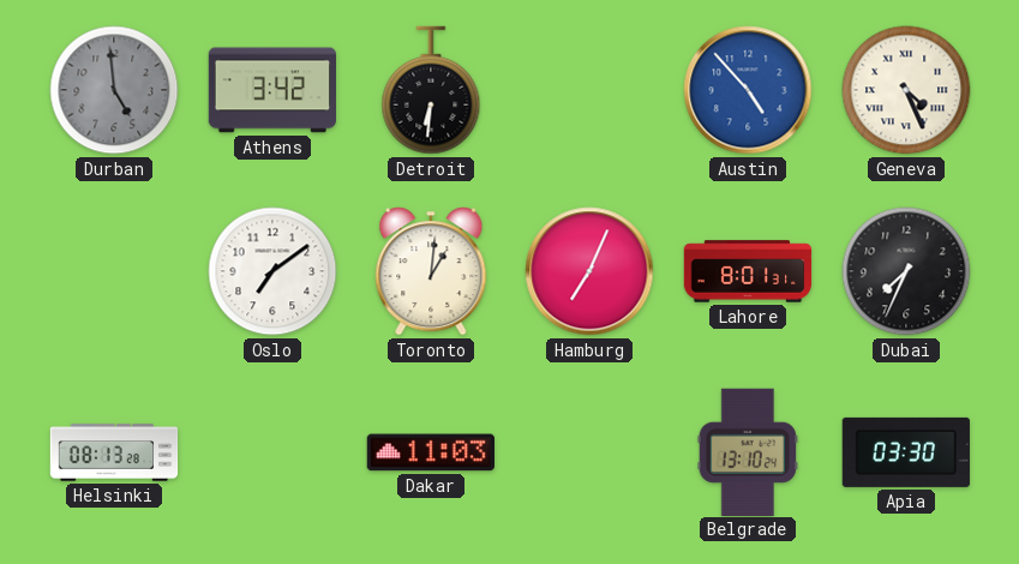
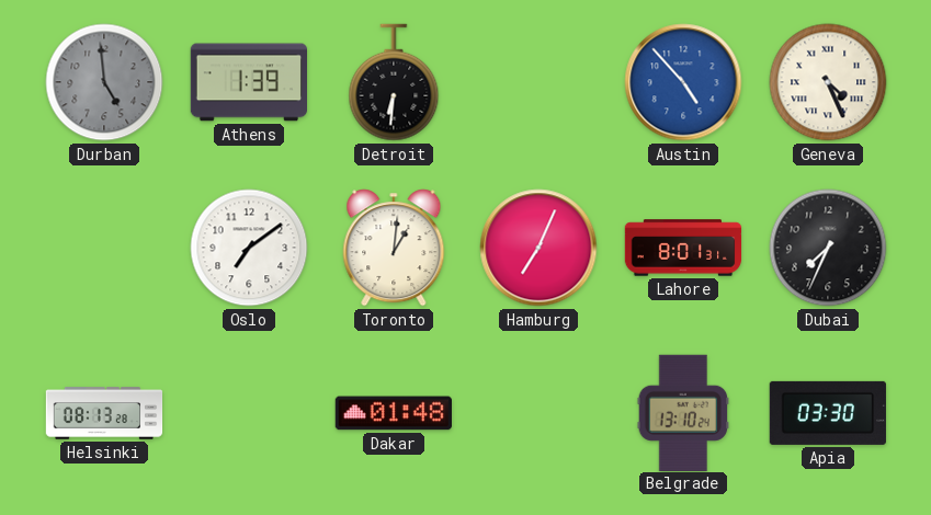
Athens: 3:42 -> 1:39 (248, 82)
Dakar: 11:03 -> 01:48 (394, 413)
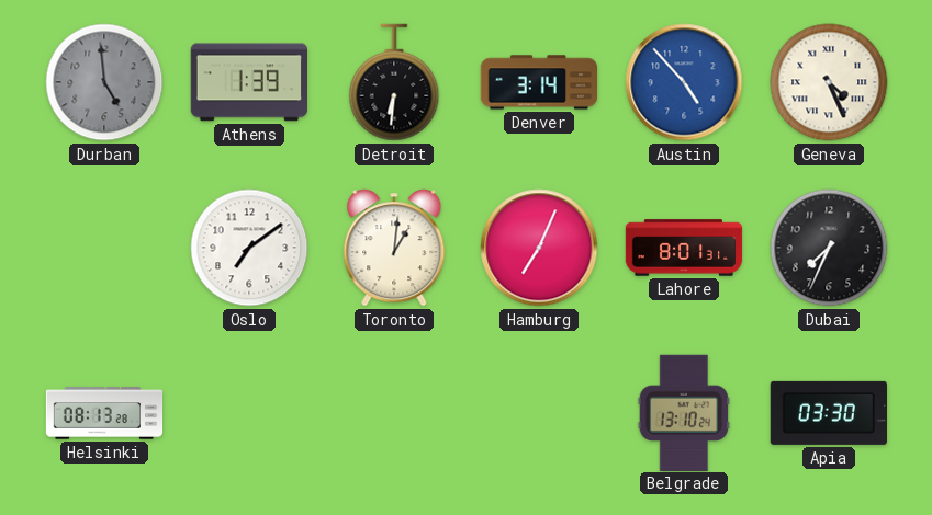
Denver: none -> 3:14 (539, 82)
Dakar: 01:48 -> none (394, 413)
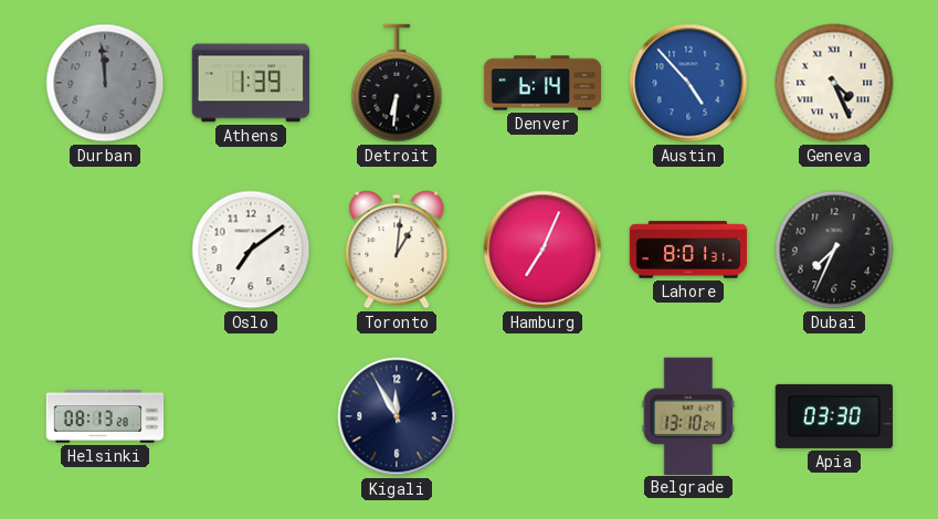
Durban: 4:59 -> 11:59 (105, 83)
Denver: 3:14 -> 6:14 (542, 83)
Kigali: none -> 11:55 (397, 416)
